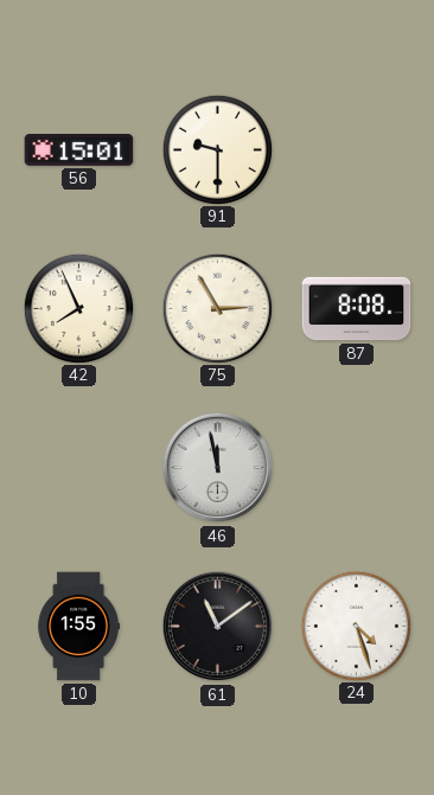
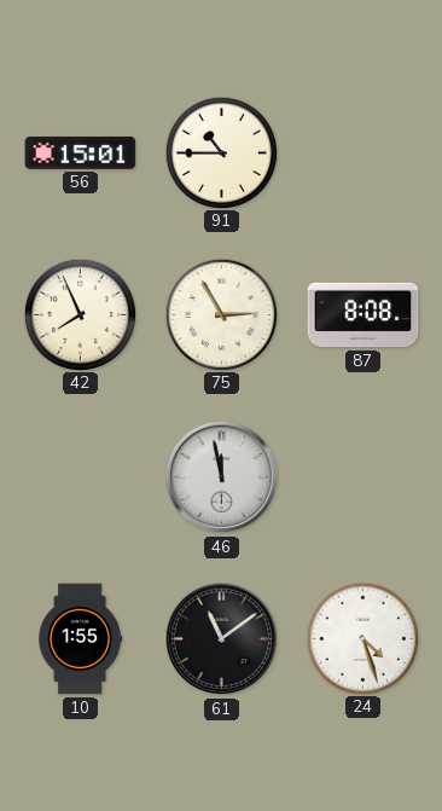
91: 9:30 -> 10:45 (221, 152)
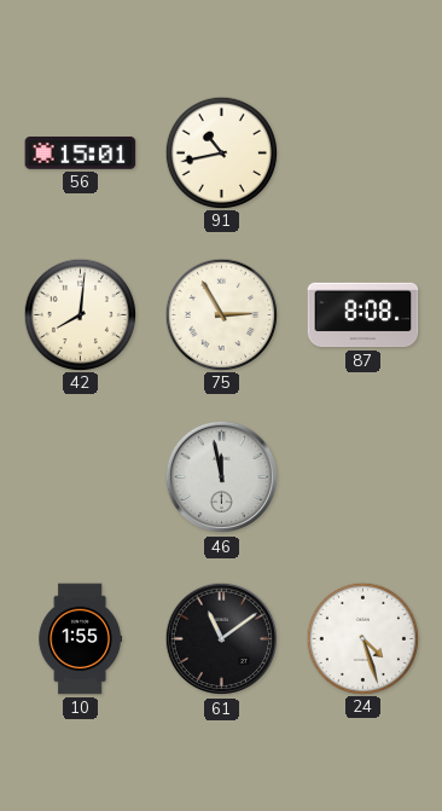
91: 10:45 -> 10:43 (221, 152)
42: 7:56 -> 8:01 (80, 314)
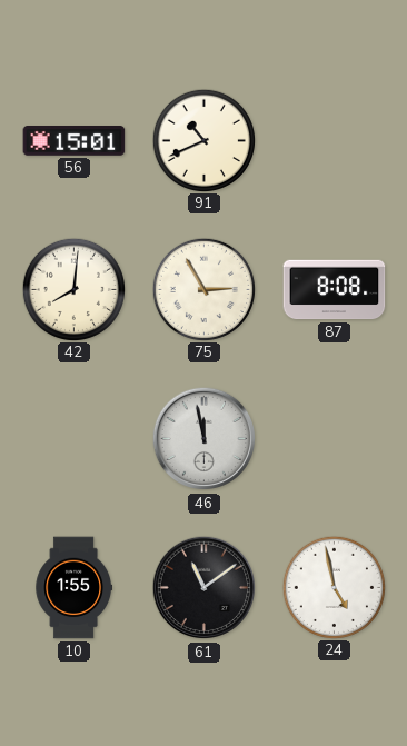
91: 10:43 -> 10:41 (203, 140)
24: 4:27 -> 4:58 (334, 587)
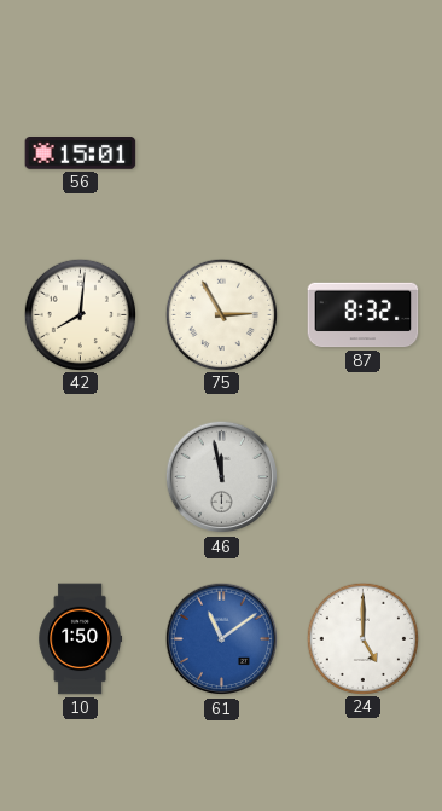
91: 10:41 -> none (203, 140)
87: 8:08 -> 8:32 (364, 315)
10: 1:55 -> 1:50 (80, 639)
61 dial: black -> blue (222, 639)
24: 4:58 -> 5:00 (362, 638)
